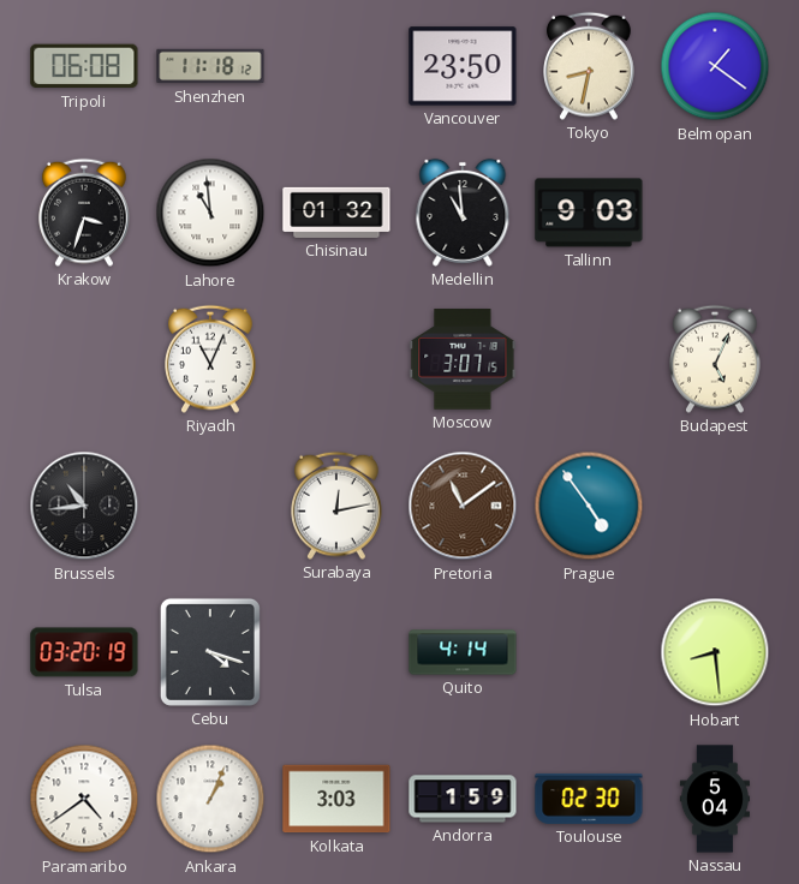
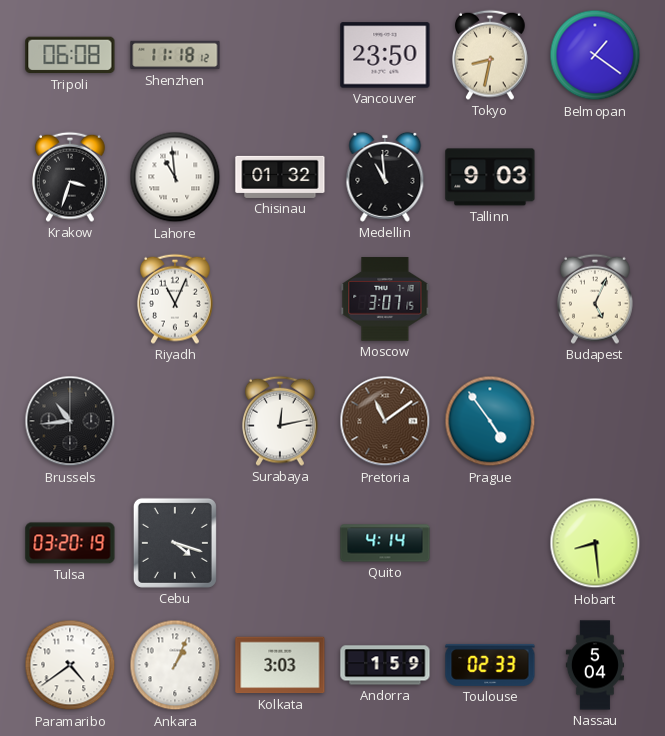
Toulouse: 02:30 -> 02:33 (490, 665)
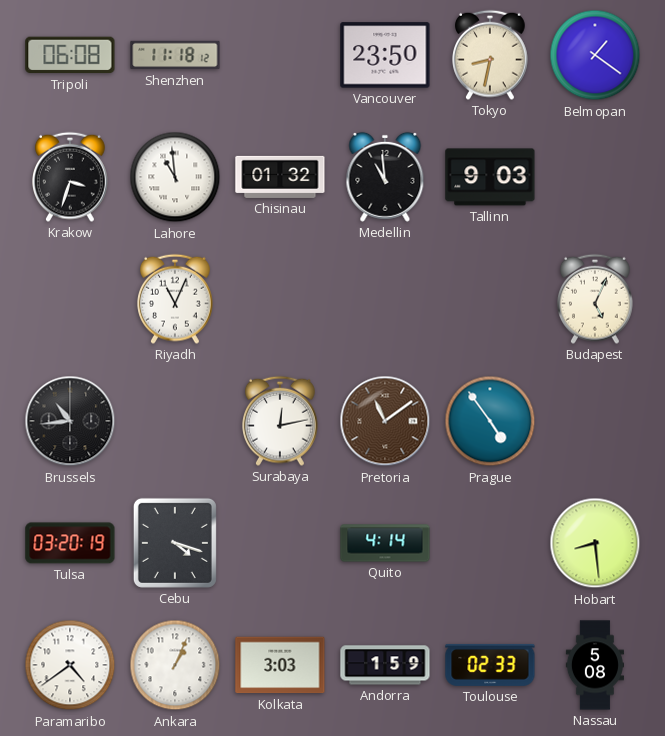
Moscow: 3:07 -> none (385, 299)
Nassau: 5:04 -> 5:08 (595, 665)
